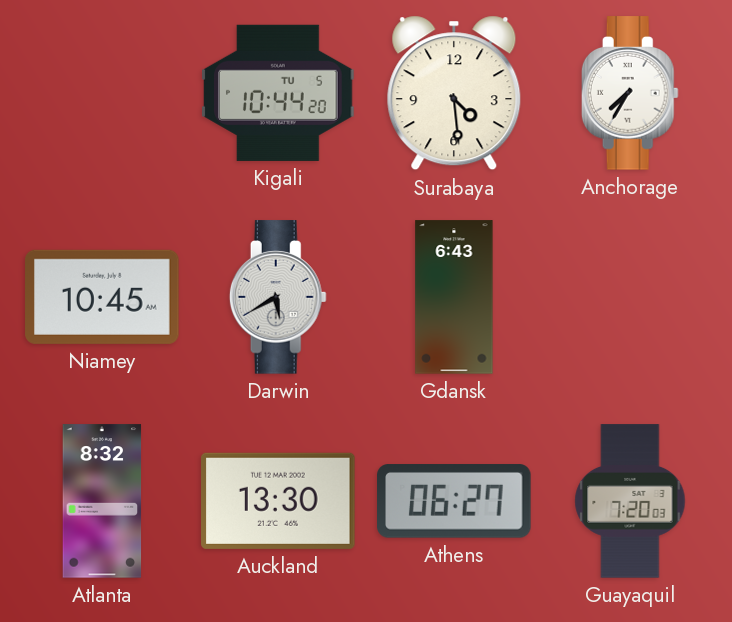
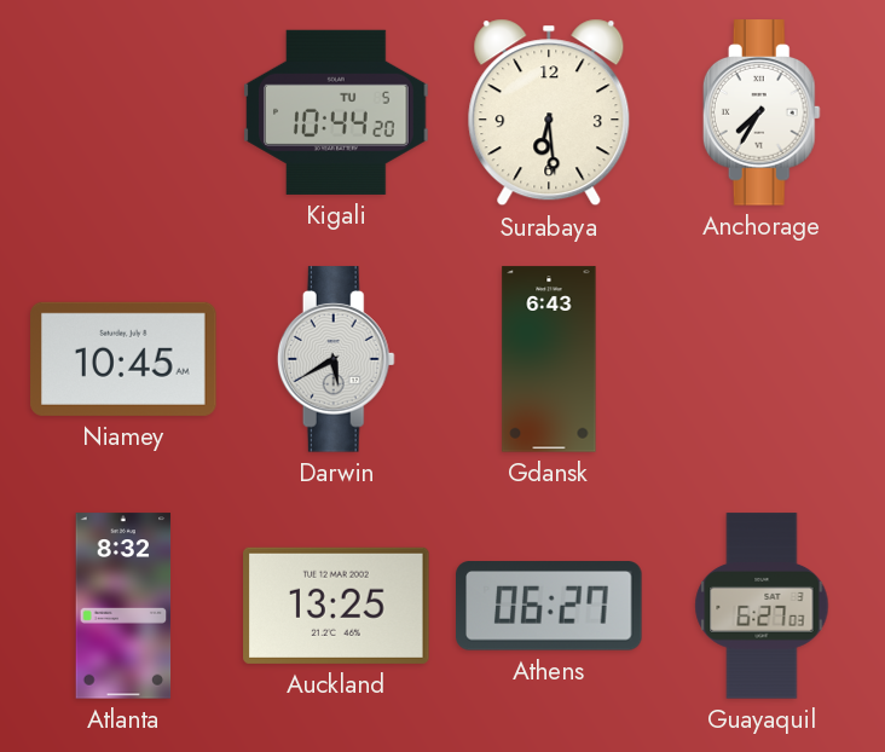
Surabaya: 4:29 -> 6:29 (549, 112)
Auckland: 13:30 -> 13:25 (336, 606)
Guayaquil: 7:20 -> 6:27 (762, 606)
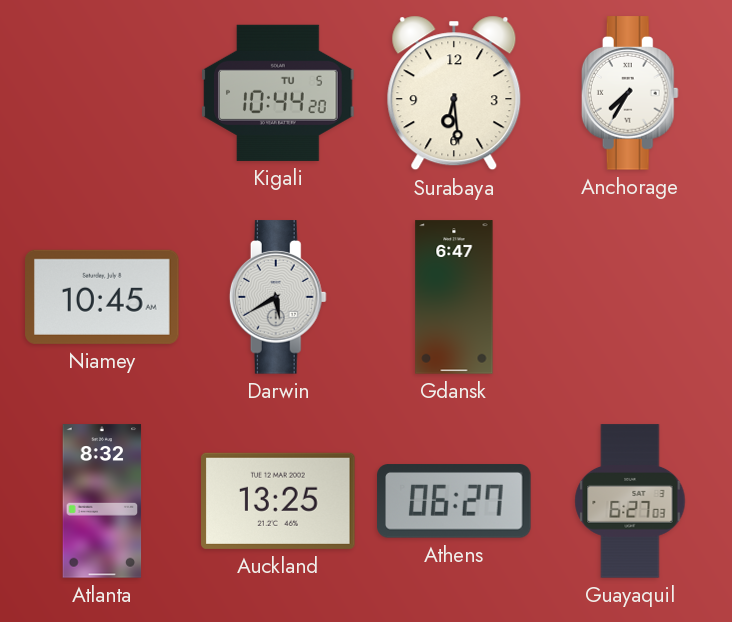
Gdansk: 6:43 -> 6:47 (454, 297)
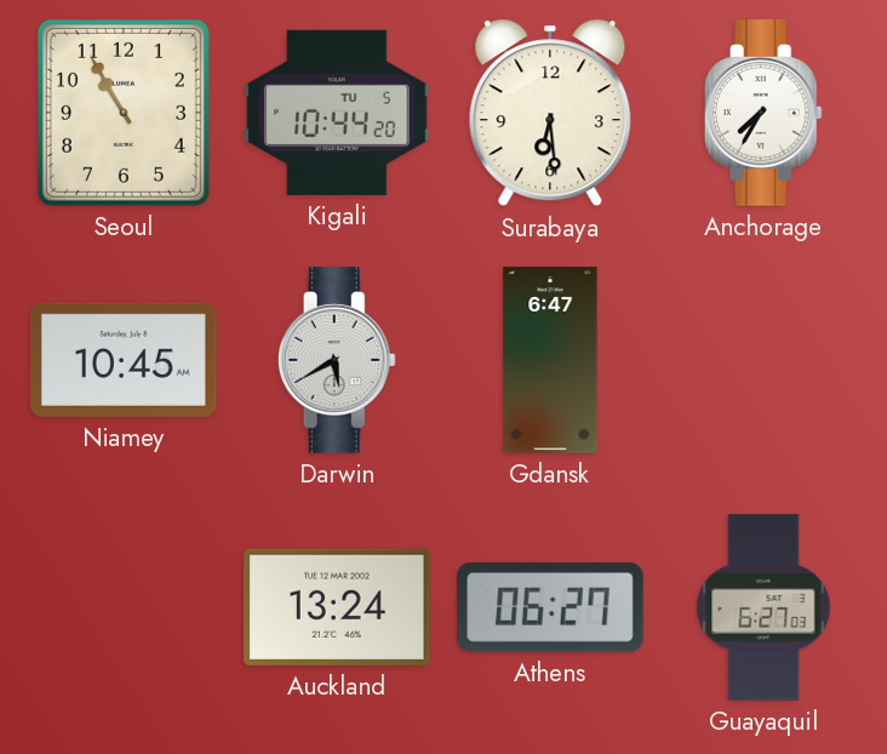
Seoul: none -> 10:55 (124, 113)
Atlanta: 8:32 -> none (102, 501)
Auckland: 13:25 -> 13:24 (337, 607)
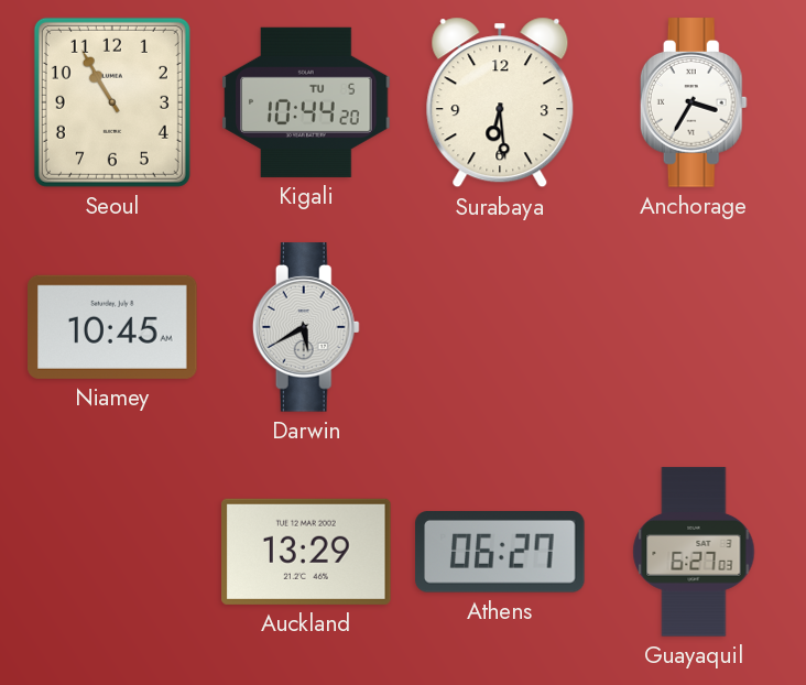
Anchorage: 7:35 -> 3:35 (694, 102)
Gdansk: 6:47 -> none (550, 360)
Auckland: 13:24 -> 13:29 (306, 552)
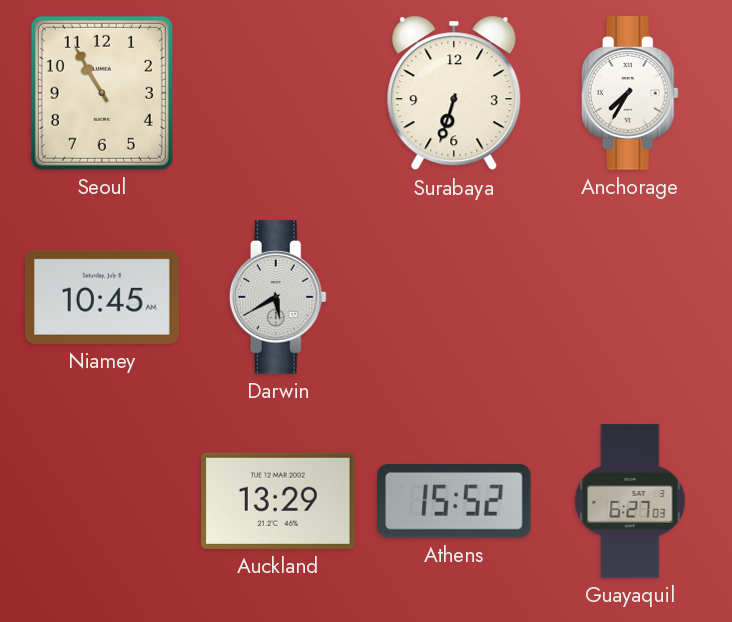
Kigali: 10:44 -> none (306, 102)
Surabaya: 6:29 -> 6:33 (454, 93)
Anchorage: 3:35 -> 7:35 (630, 93)
Athens: 06:27 -> 15:52 (454, 501)
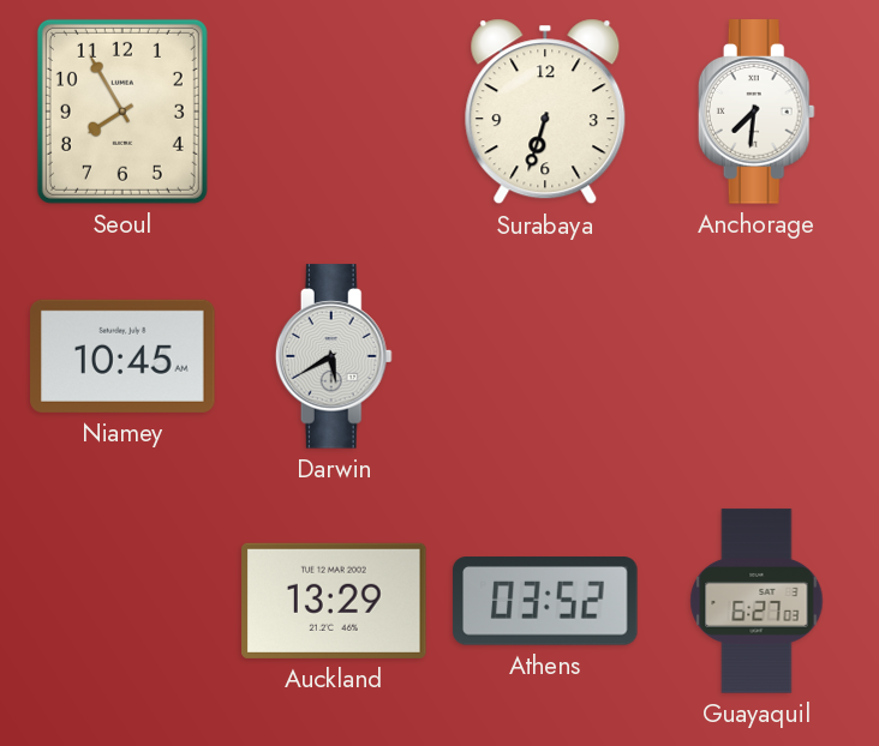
Seoul: 10:55 -> 7:55 (122, 112)
Anchorage: 7:35 -> 7:31 (757, 112)
Athens: 15:52 -> 03:52 (545, 601)
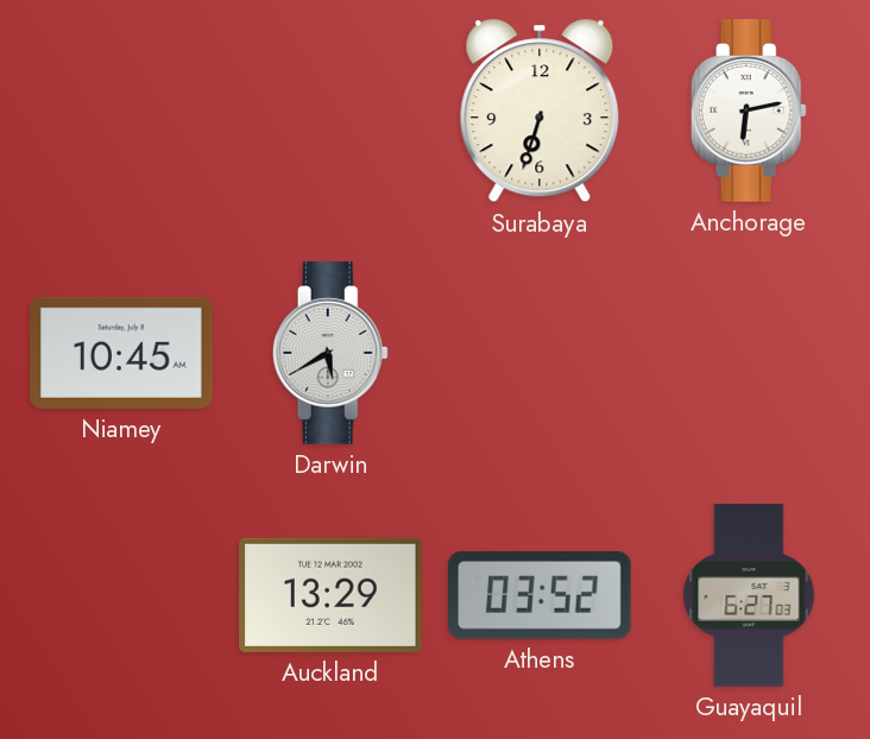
Seoul: 7:55 -> none (122, 112)
Anchorage: 7:31 -> 6:13 (749, 110)
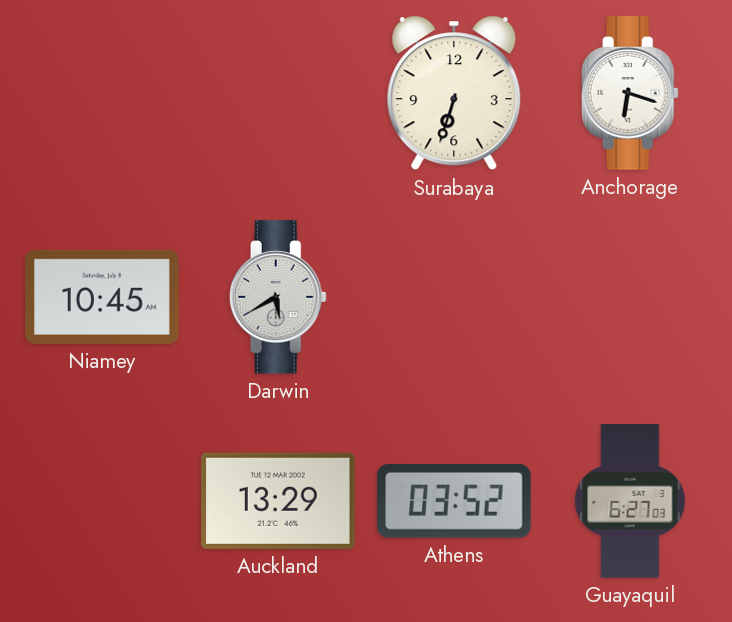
Anchorage: 6:13 -> 6:18 (630, 93)
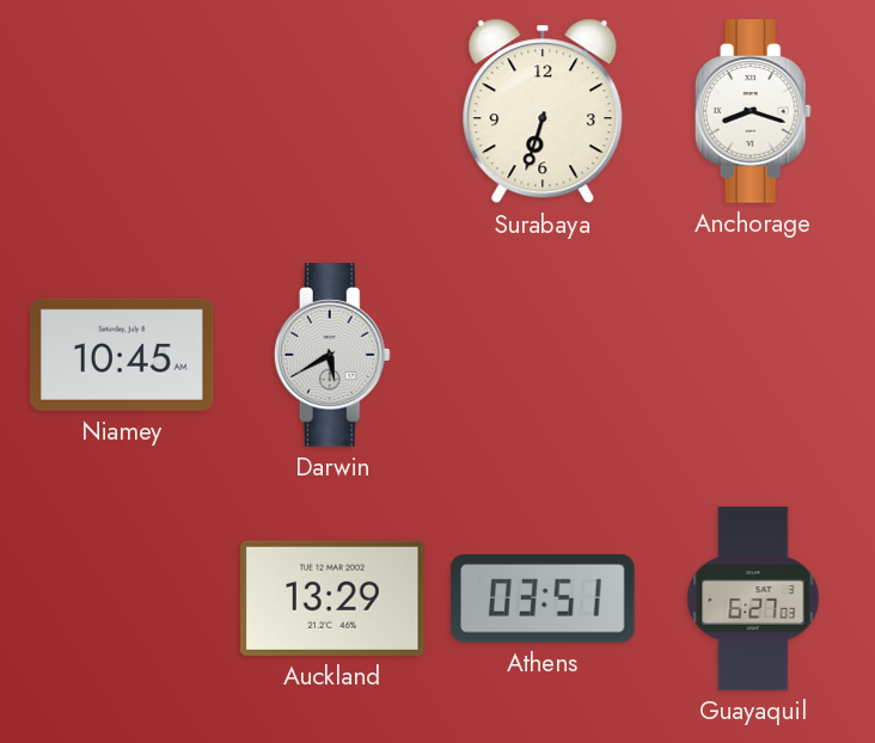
Anchorage: 6:18 -> 8:18 (753, 111)
Athens: 03:52 -> 03:51 (543, 598)
